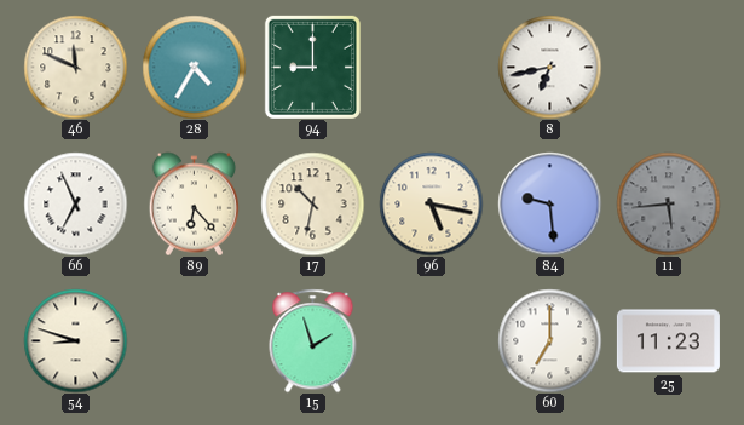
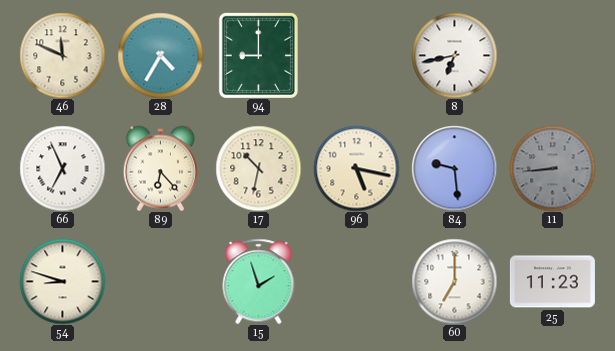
11: 5:44 -> 8:44 (552, 168)
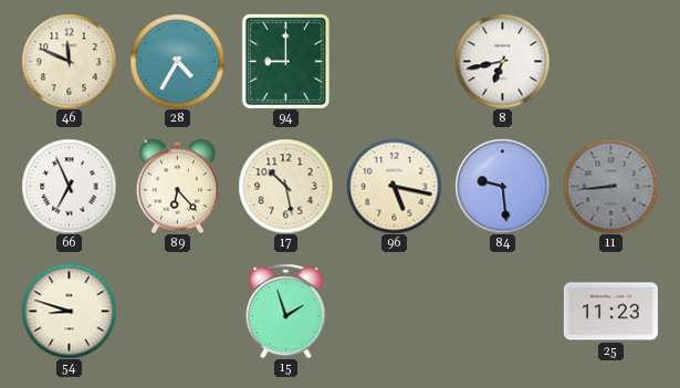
17: 10:32 -> 10:28 (285, 186)
60: 7:00 -> none (454, 281)
